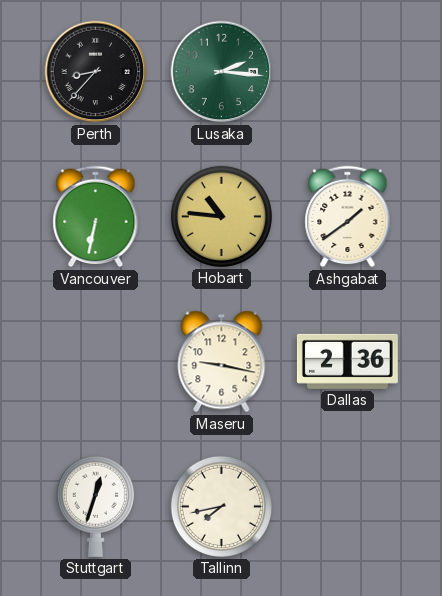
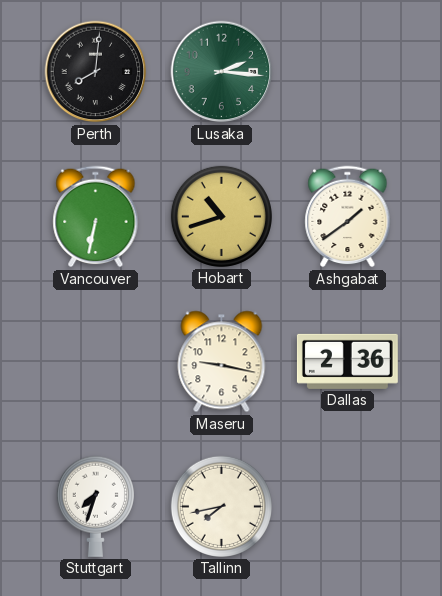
Perth: 8:37 -> 8:01 (96, 72)
Hobart: 10:46 -> 10:42 (221, 216)
Stuttgart: 12:33 -> 7:33 (95, 506)
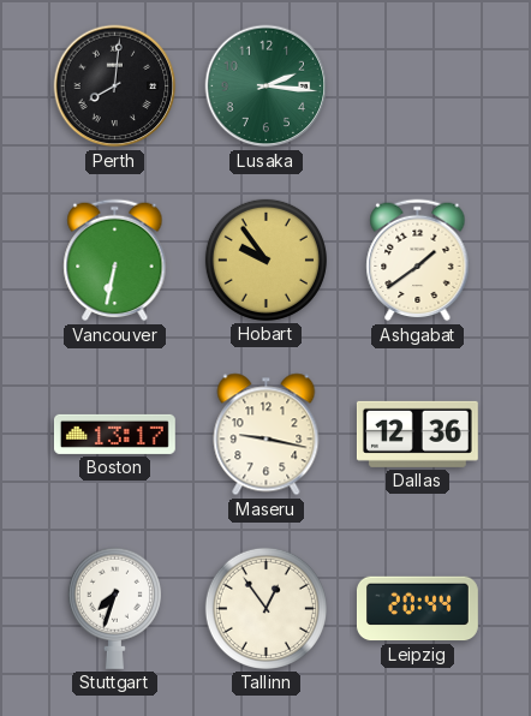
Hobart: 10:42 -> 9:54 (265, 259)
Boston: none -> 13:17 (114, 434)
Dallas: 2:36 -> 12:36 (417, 434)
Tallinn: 7:43 -> 12:54 (265, 608)
Leipzig: none -> 20:44 (417, 609)
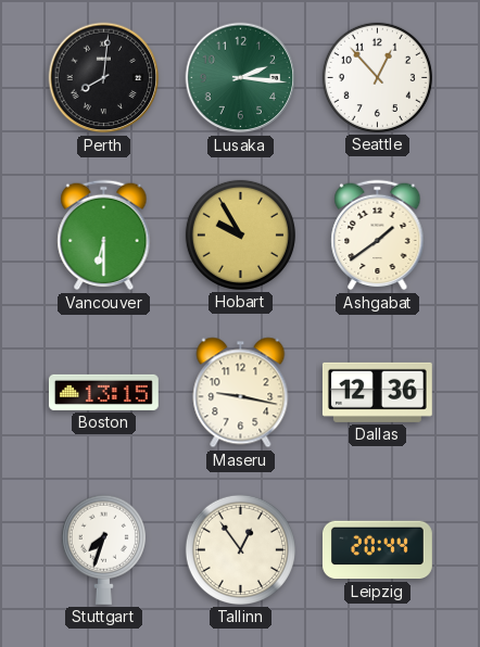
Seattle: none -> 12:53 (377, 77)
Vancouver: 6:32 -> 6:30 (104, 236)
Hobart: 9:54 -> 9:55 (240, 234)
Boston: 13:17 -> 13:15 (103, 392)
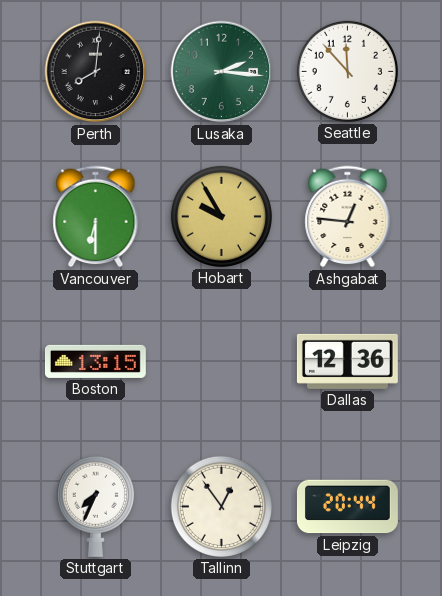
Seattle: 12:53 -> 11:53 (347, 71)
Ashgabat: 1:39 -> 12:46 (348, 217)
Maseru: 9:17 -> none (241, 393)
Stuttgart: 7:33 -> 7:34 (95, 506)
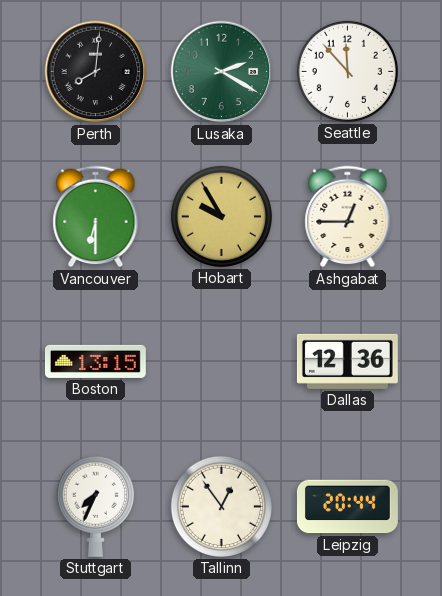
Lusaka: 2:16 -> 2:20 (222, 72)
Ashgabat: 12:46 -> 12:45 (348, 217)
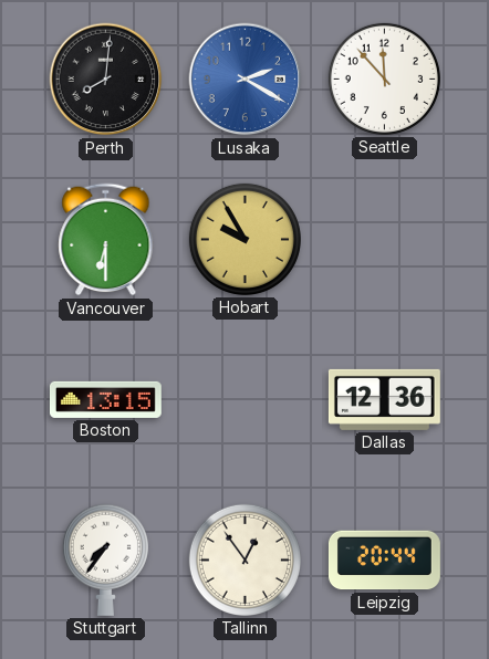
Lusaka dial: green -> blue (246, 80)
Ashgabat: 12:45 -> none (348, 217)
Stuttgart: 7:34 -> 7:36 (105, 559)
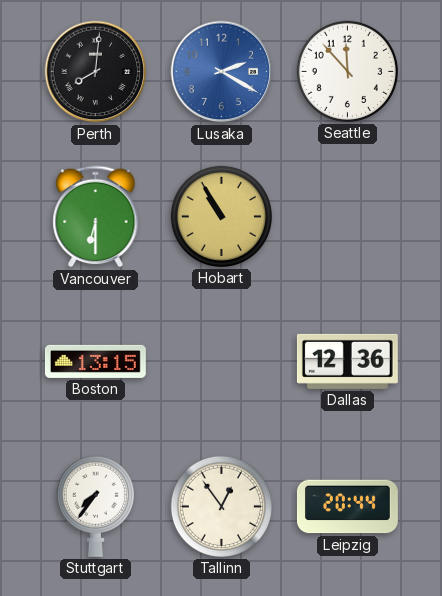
Hobart: 9:55 -> 10:55 (221, 216)
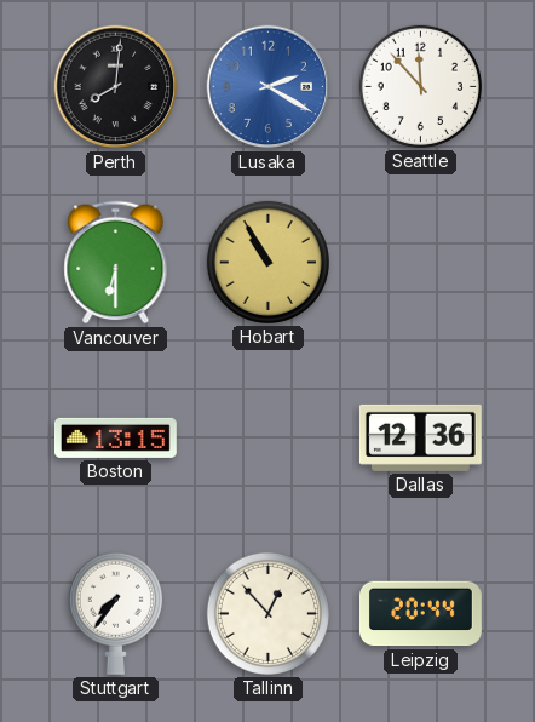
Tallinn: 12:54 -> 12:53 (267, 613)
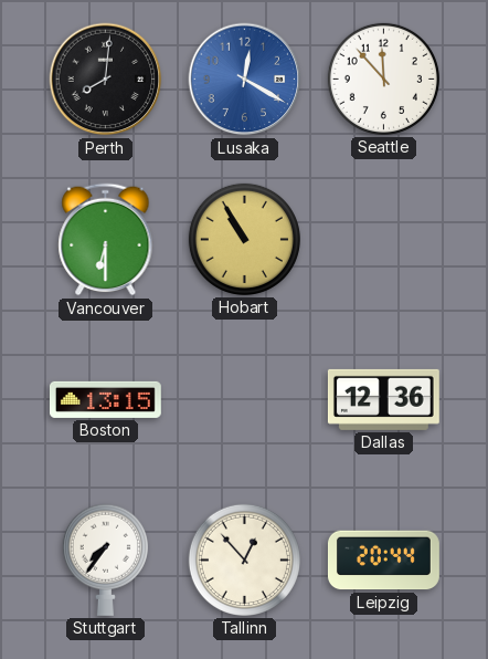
Lusaka: 2:20 -> 12:20 (245, 80)
